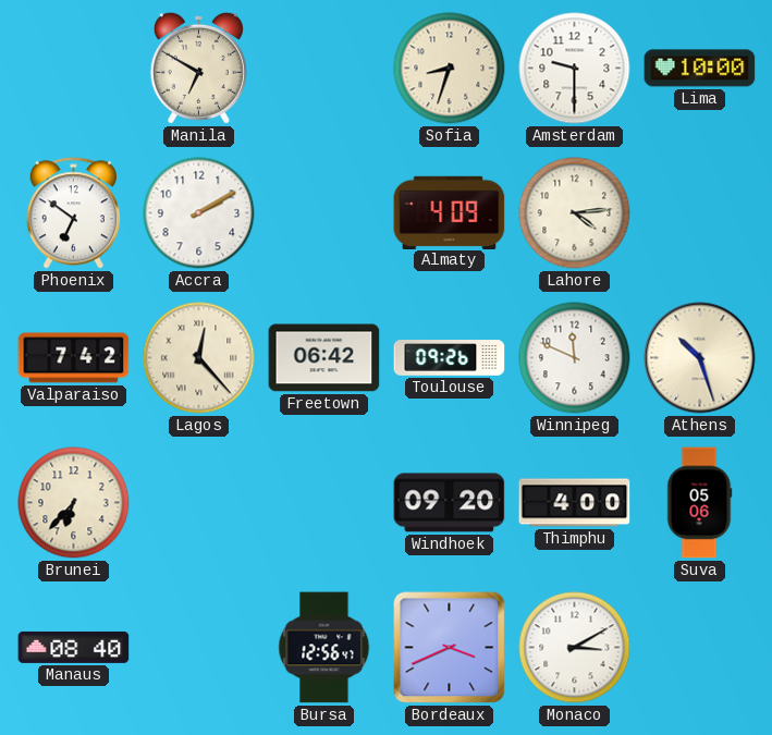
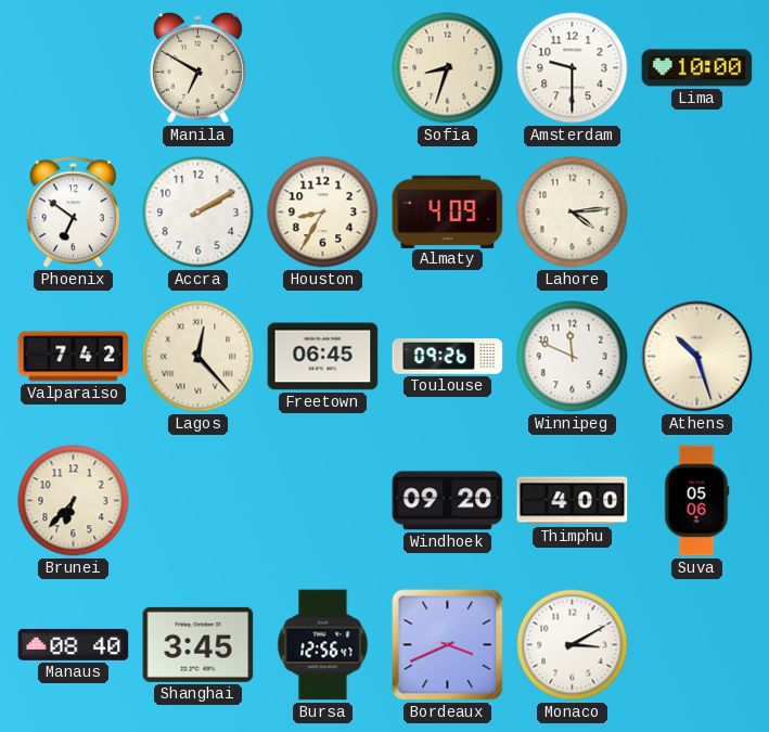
Houston: none -> 8:35 (323, 213)
Freetown: 06:42 -> 06:45 (323, 357)
Shanghai: none -> 3:45 (198, 644)
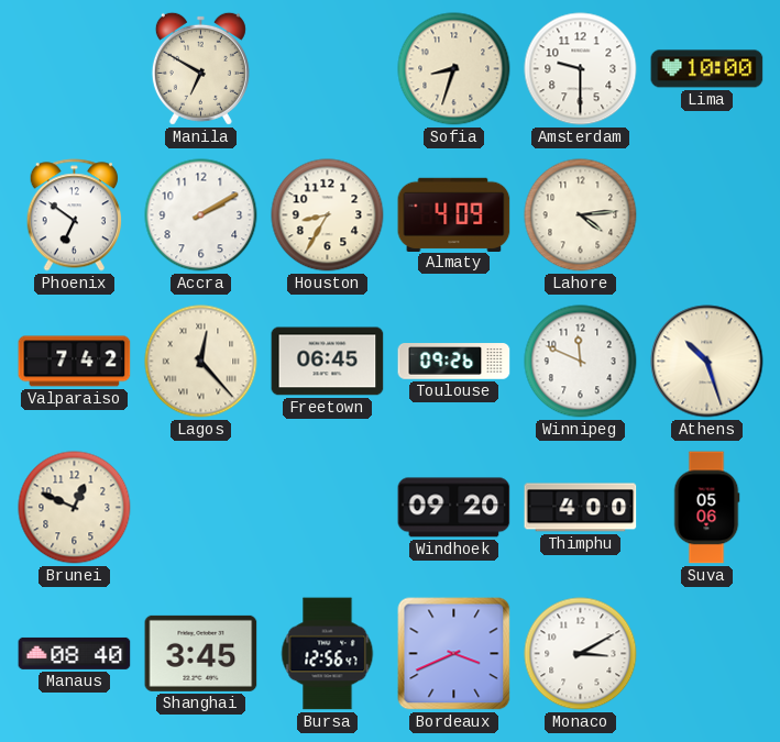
Brunei: 6:37 -> 12:49 (75, 508)
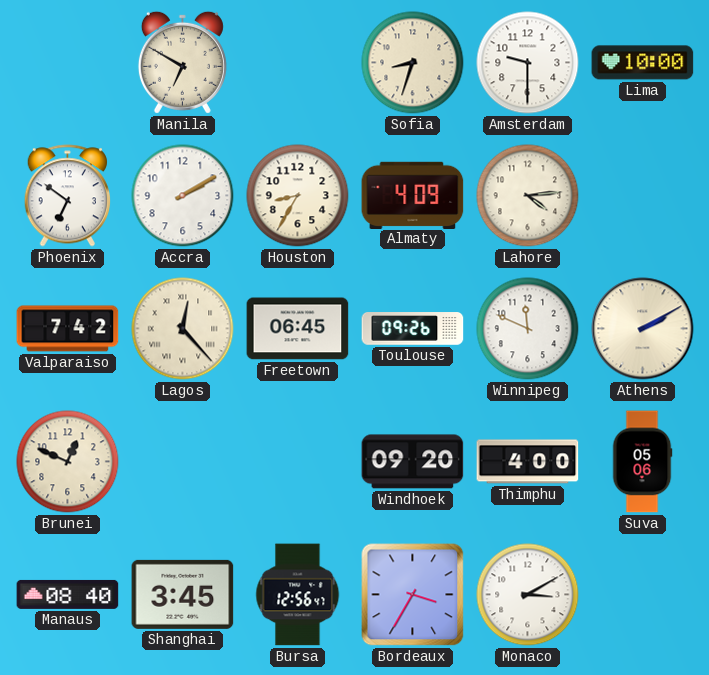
Athens: 10:27 -> 2:10 (643, 329)
Bordeaux: 3:41 -> 3:35 (413, 595)
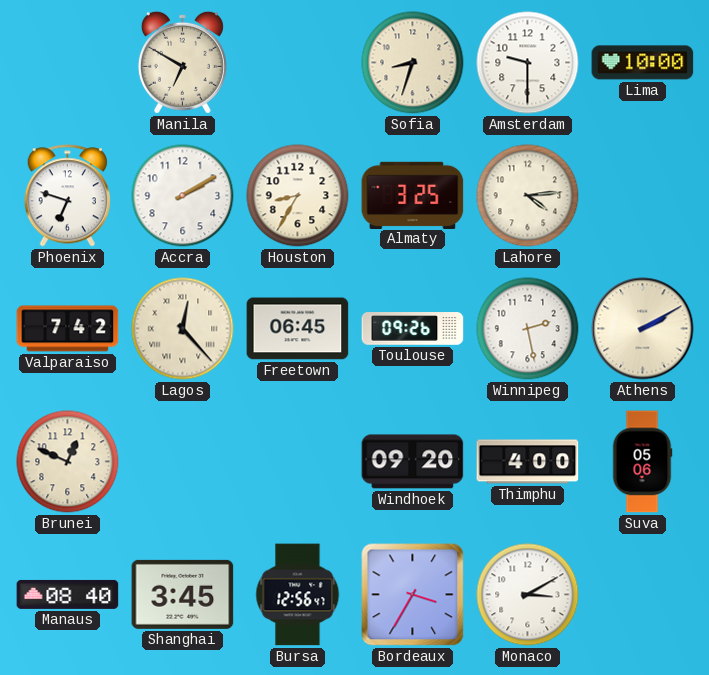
Phoenix: 6:51 -> 6:48 (67, 196)
Almaty: 4:09 -> 3:25 (413, 195)
Winnipeg: 11:49 -> 2:28 (528, 329)
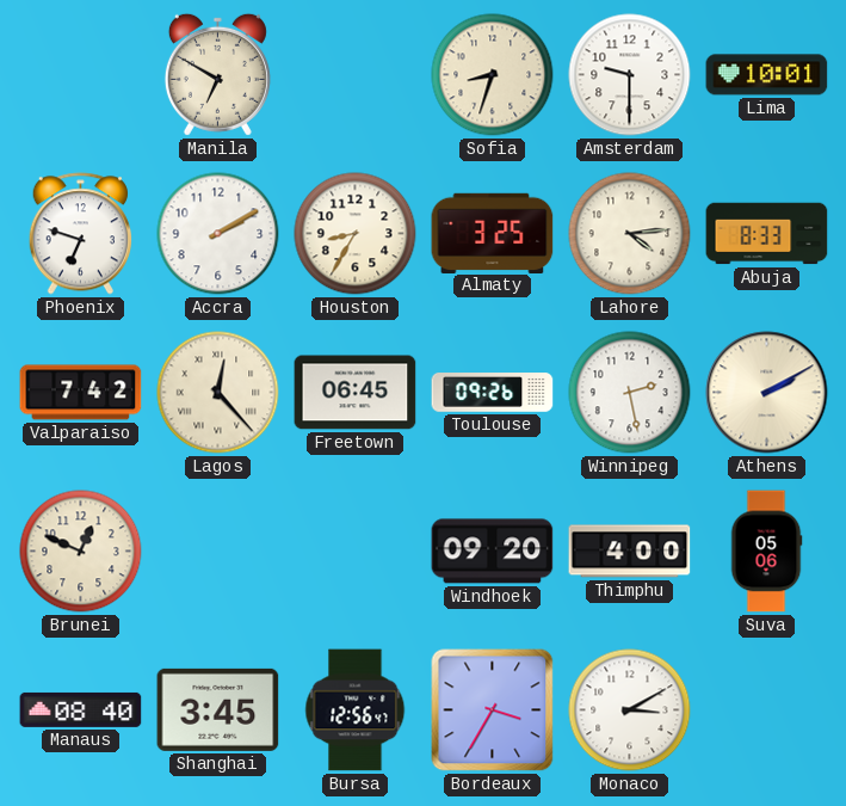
Lima: 10:00 -> 10:01 (767, 75)
Abuja: none -> 8:33 (767, 234)
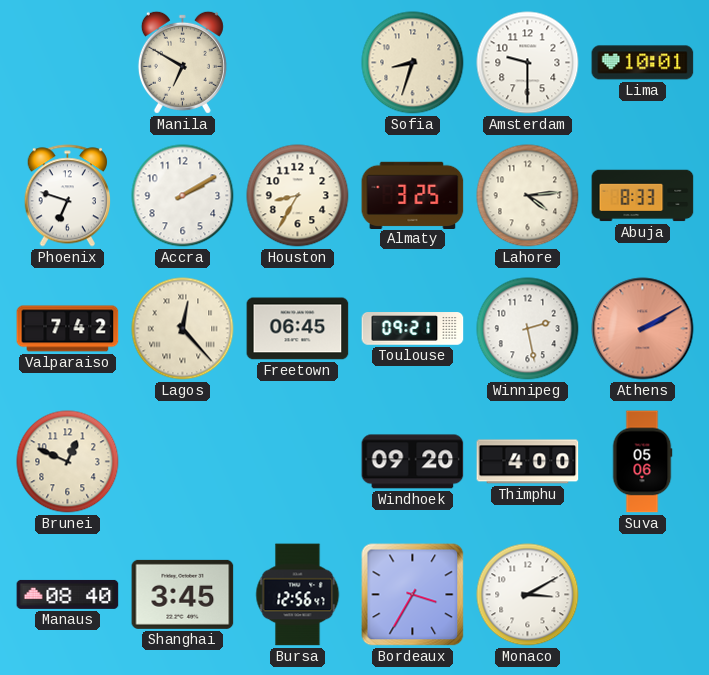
Toulouse: 09:26 -> 09:21 (413, 329)
Athens dial: cream -> salmon (643, 329)
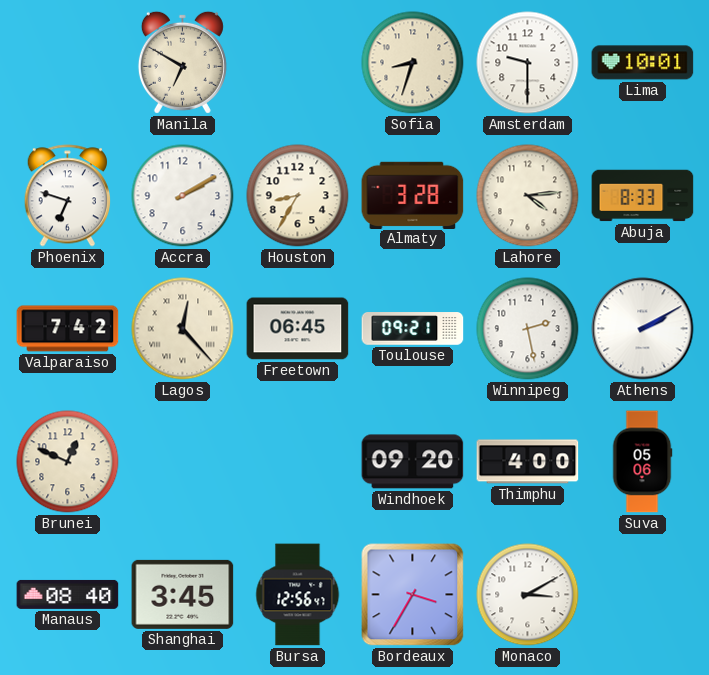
Almaty: 3:25 -> 3:28 (413, 195)
Athens dial: salmon -> white (643, 329)
